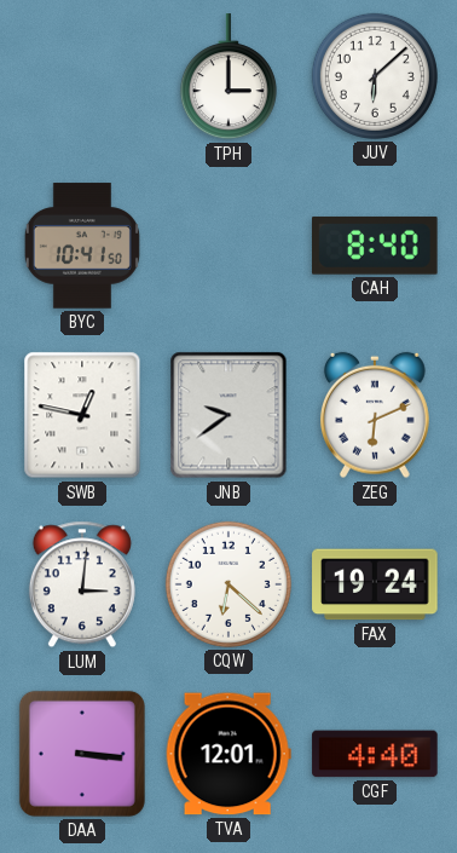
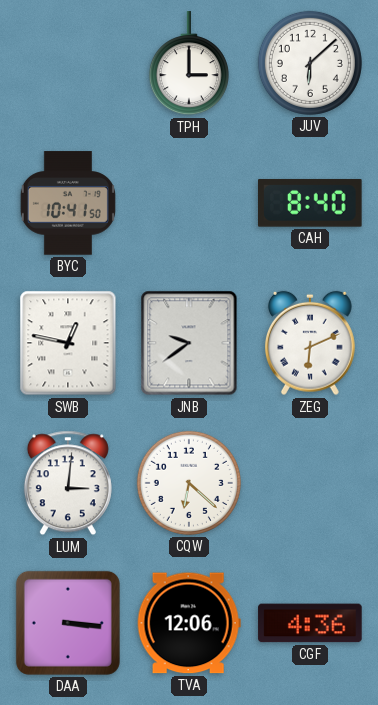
FAX: 19:24 -> none (375, 584)
TVA: 12:01 -> 12:06 (189, 623)
CGF: 4:40 -> 4:36 (310, 623)
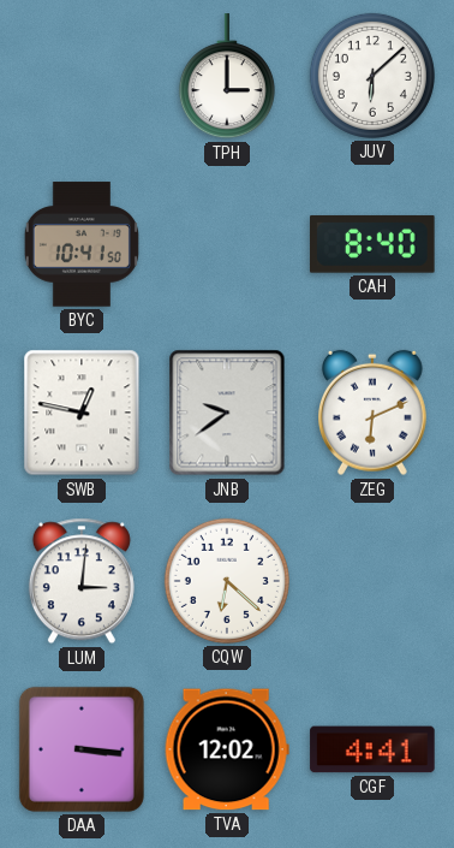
TVA: 12:06 -> 12:02 (227, 749)
CGF: 4:36 -> 4:41 (372, 749)
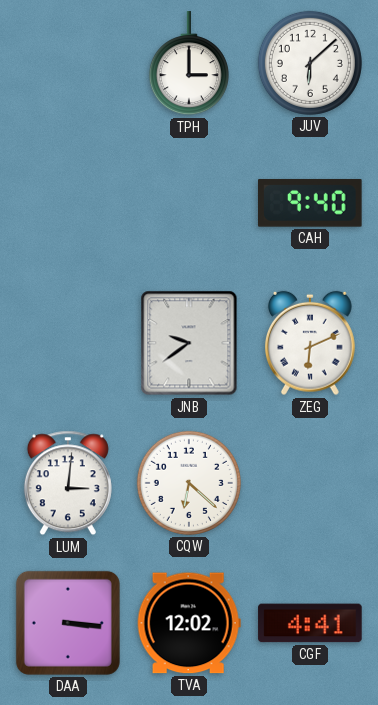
BYC: 10:41 -> none (82, 244)
CAH: 8:40 -> 9:40 (311, 203)
SWB: 12:47 -> none (82, 413)
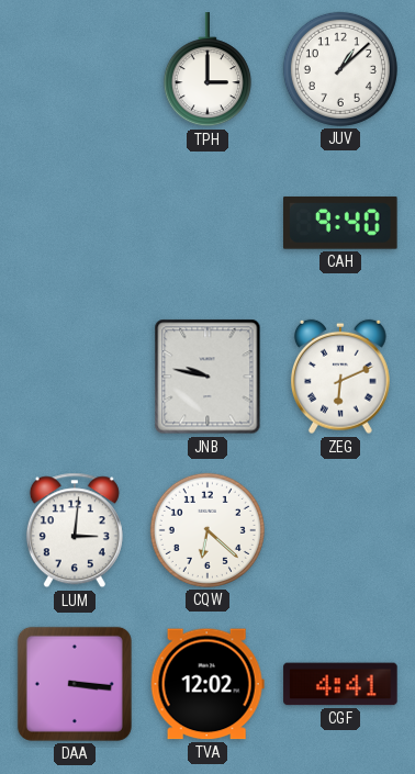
JUV: 6:08 -> 1:08 (340, 69)
JNB: 9:39 -> 9:47 (207, 377)
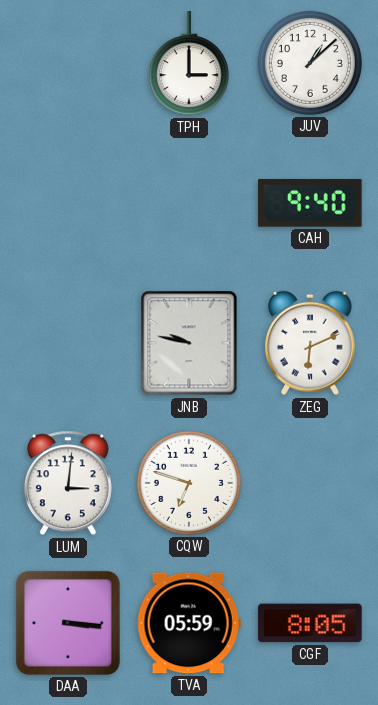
CQW: 6:22 -> 6:48 (189, 483)
TVA: 12:02 -> 05:59 (189, 623)
CGF: 4:41 -> 8:05 (310, 623)
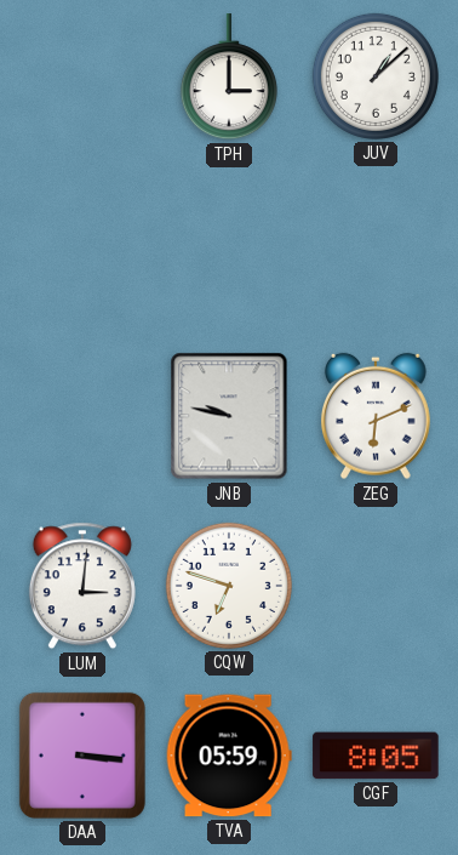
CAH: 9:40 -> none (311, 203)
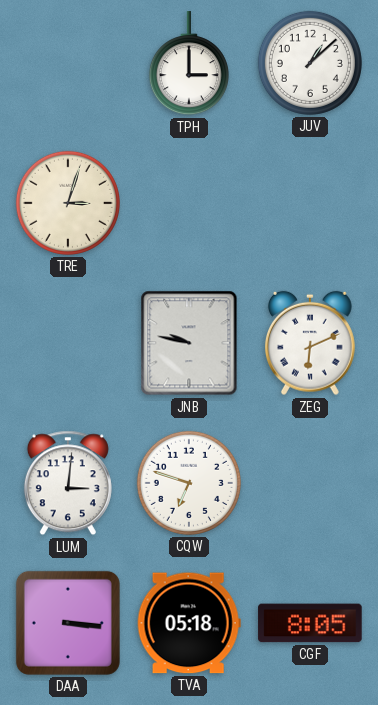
TRE: none -> 3:03 (68, 203)
TVA: 05:59 -> 05:18 (189, 623)
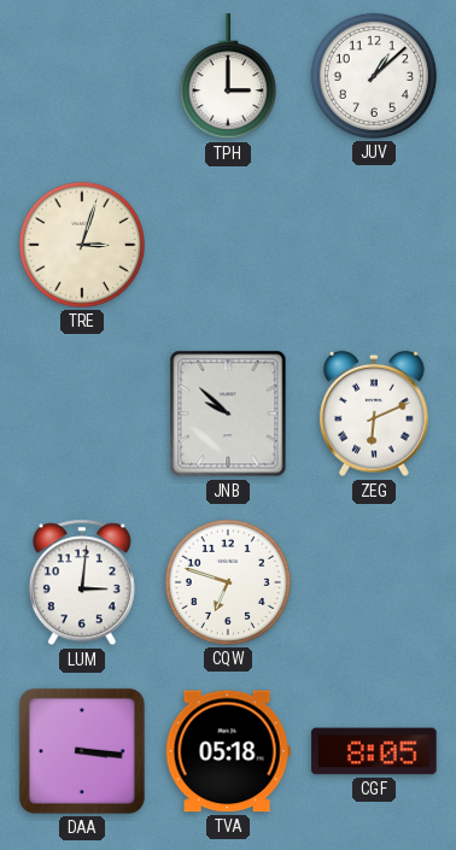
JNB: 9:47 -> 9:52 (228, 414)
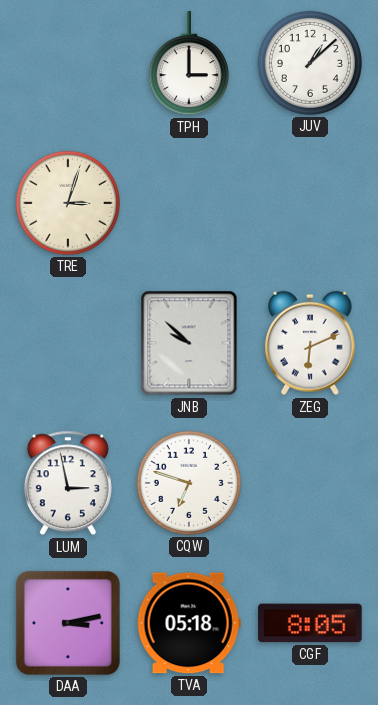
LUM: 3:01 -> 2:58 (68, 483)
DAA: 3:16 -> 3:13 (68, 623)
